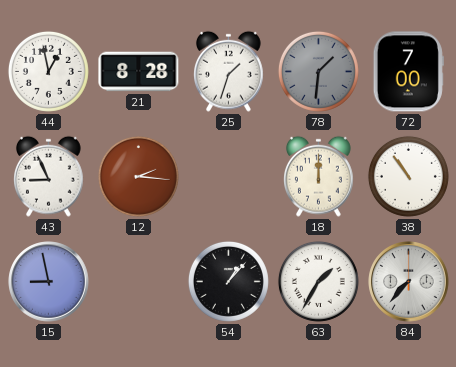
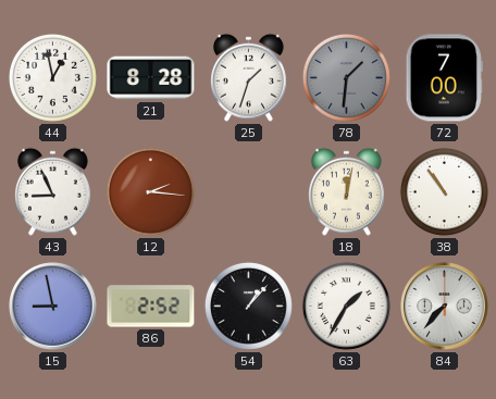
18: 12:00 -> 12:02 (347, 191)
86: none -> 2:52 (151, 307)
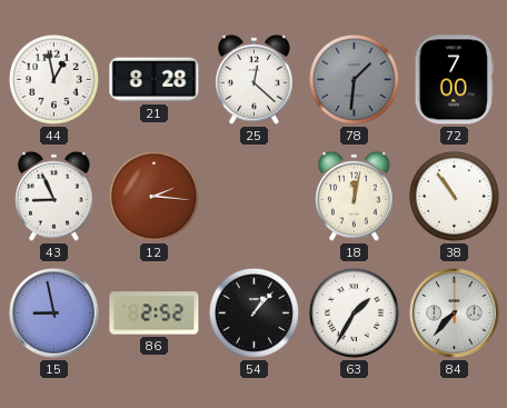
25: 1:33 -> 12:22 (255, 79)
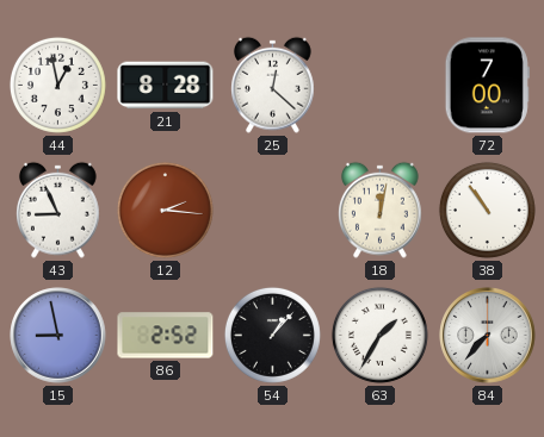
78: 1:31 -> none (354, 79)
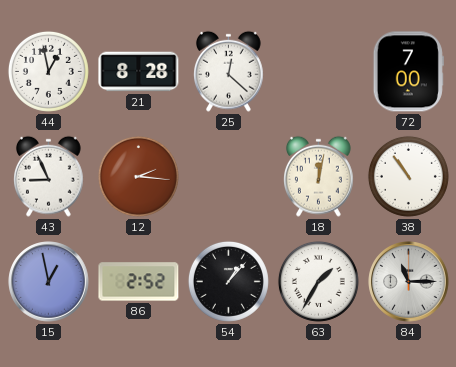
15: 8:58 -> 12:58 (49, 282)
84: 7:37 -> 11:15 (409, 282)
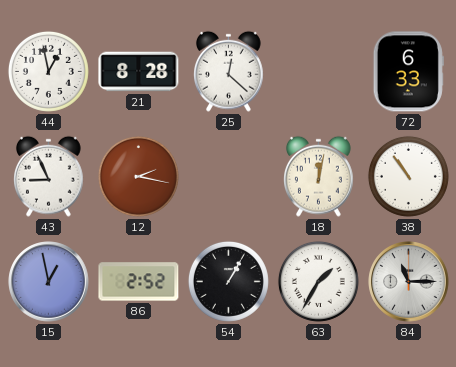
72: 7:00 -> 6:33 (408, 72)
12: 2:16 -> 2:17 (138, 176)
54: 1:07 -> 1:05 (228, 281)
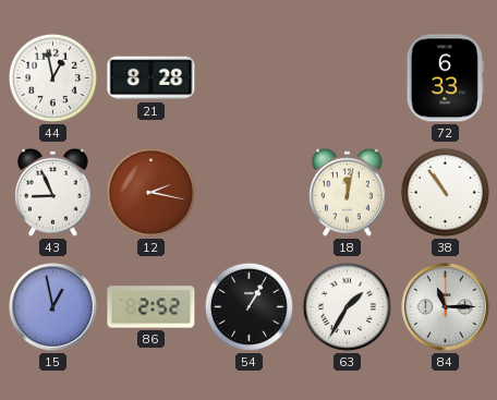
25: 12:22 -> none (229, 71)
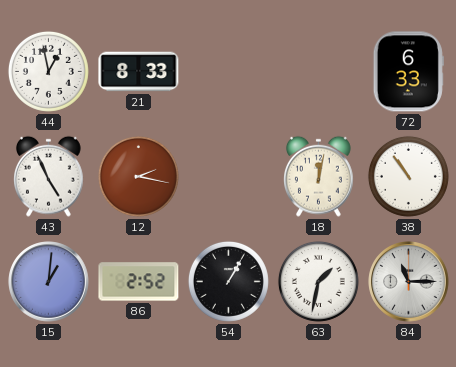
21: 8:28 -> 8:33 (139, 72)
43: 8:56 -> 4:56 (49, 176)
15: 12:58 -> 1:01 (49, 282)
63: 1:35 -> 1:32 (318, 281)
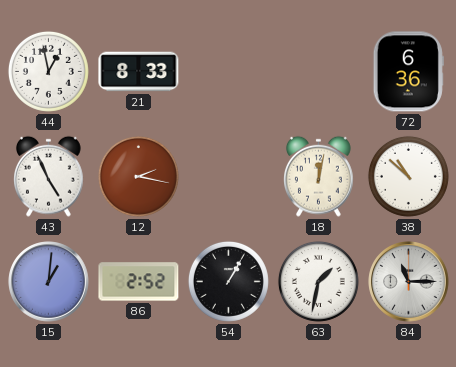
72: 6:33 -> 6:36 (408, 72)
38: 10:54 -> 10:52 (408, 176)
